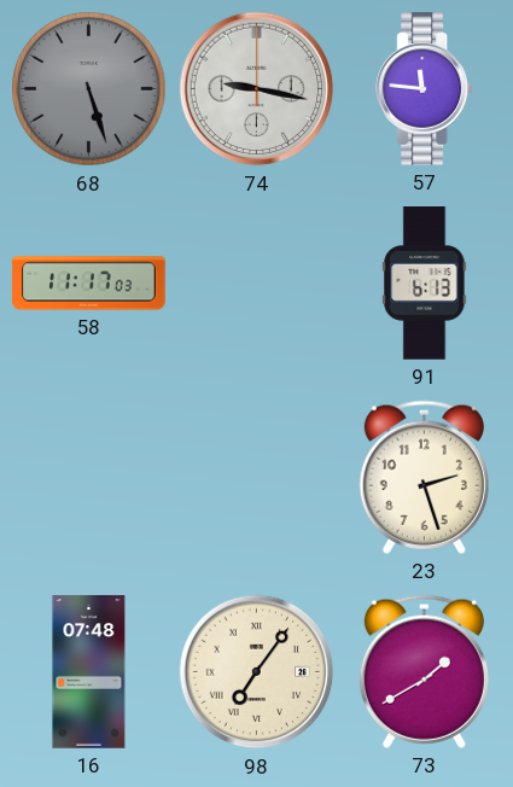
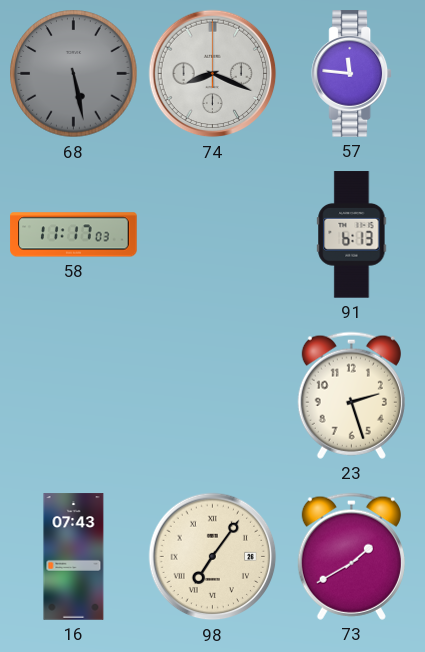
68: 5:27 -> 5:28 (74, 74)
74: 9:17 -> 8:19 (213, 74)
16: 07:48 -> 07:43 (74, 557)
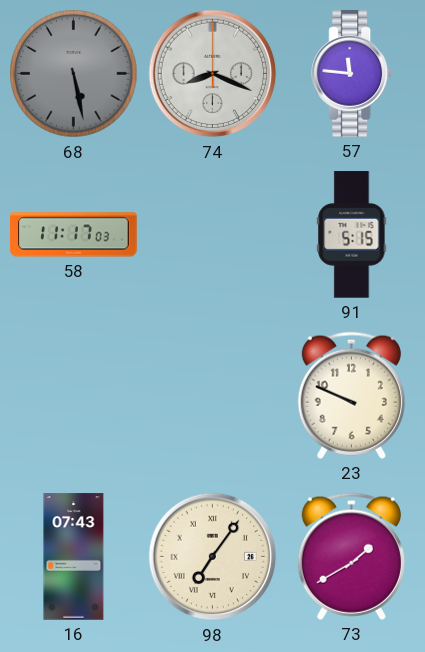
91: 6:13 -> 5:15 (352, 235)
23: 2:27 -> 9:49 (351, 395)
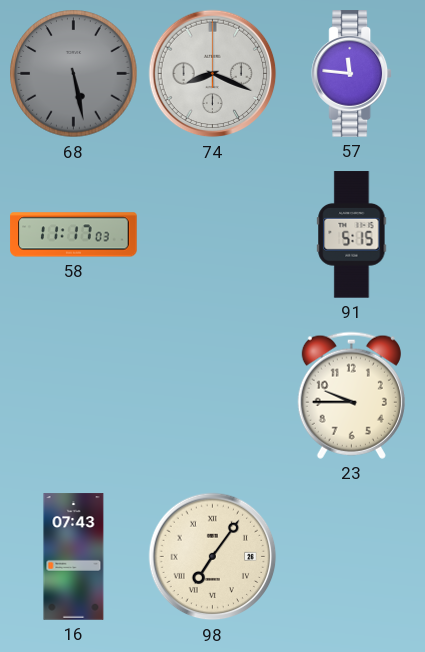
23: 9:49 -> 9:45 (351, 395)
73: 1:40 -> none (351, 556)
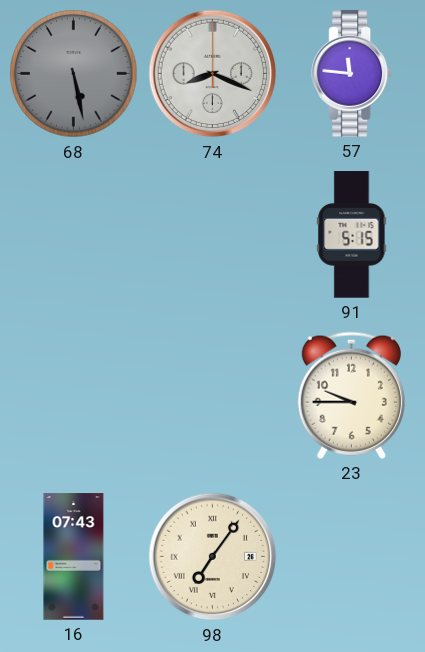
58: 11:17 -> none (74, 235)
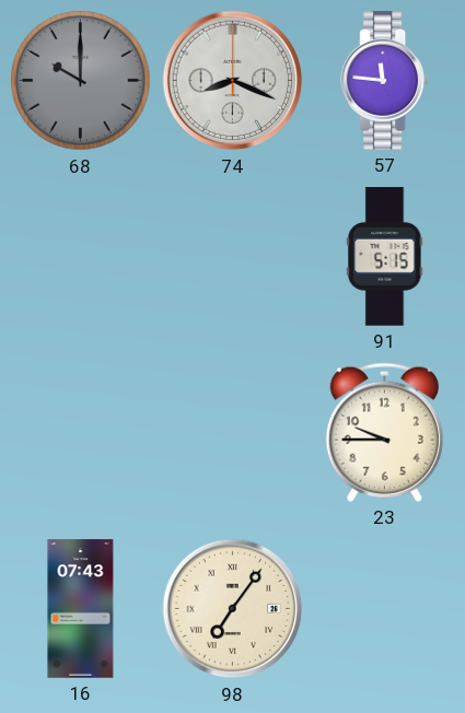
68: 5:28 -> 10:00 (81, 81)
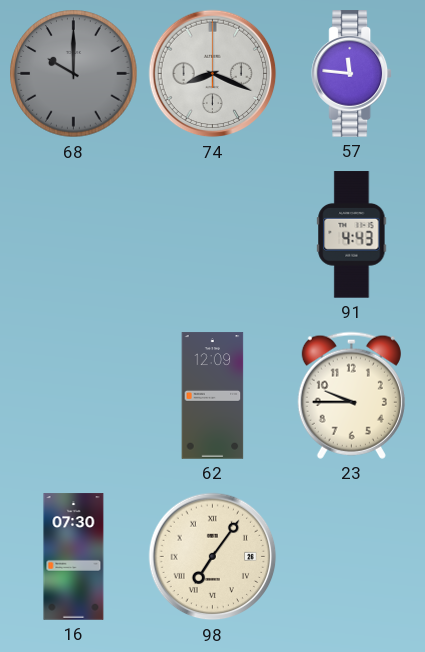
91: 5:15 -> 4:43 (352, 235)
62: none -> 12:09 (213, 396)
16: 07:43 -> 07:30 (74, 557)
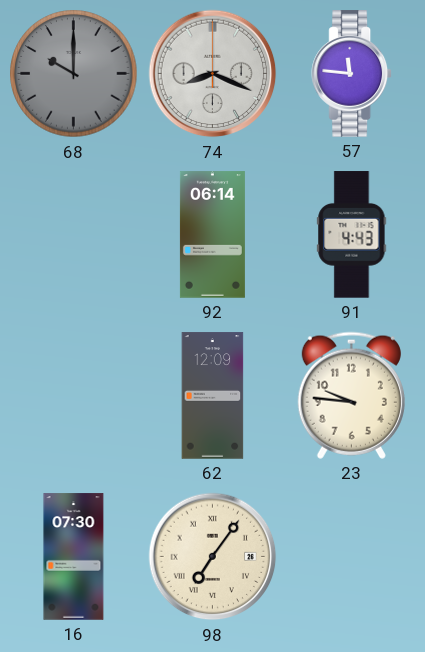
92: none -> 06:14 (212, 235)
23: 9:45 -> 9:46 (351, 395)
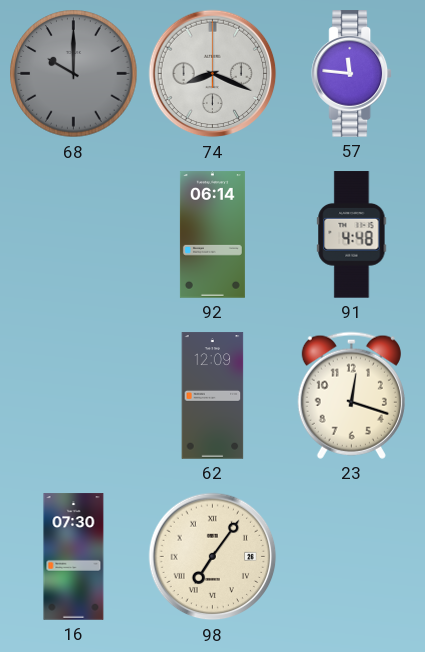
91: 4:43 -> 4:48 (352, 235)
23: 9:46 -> 12:18 (351, 395)
